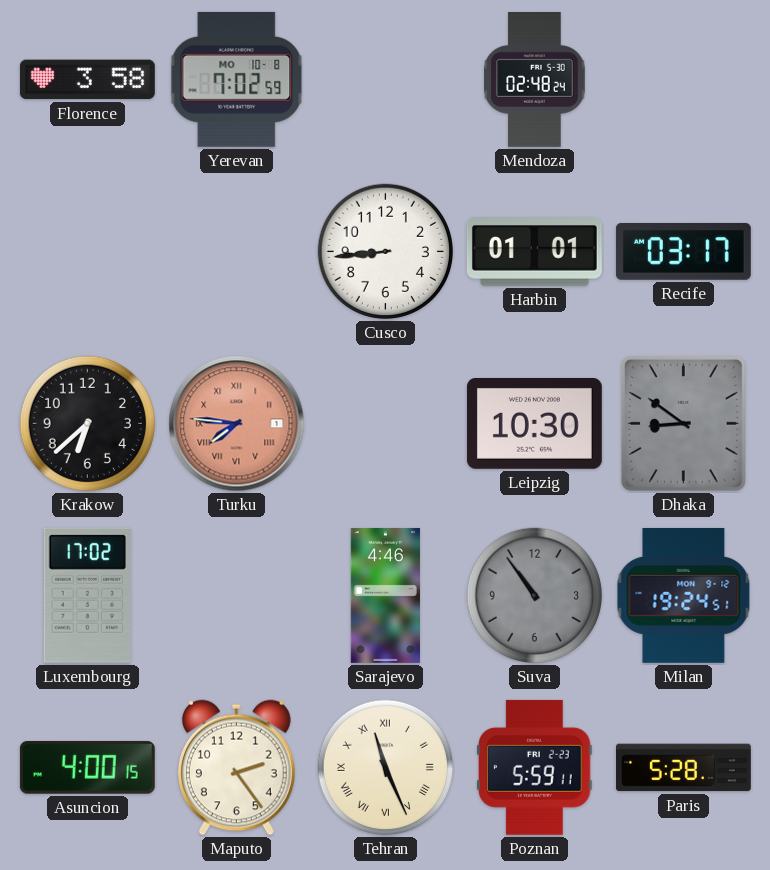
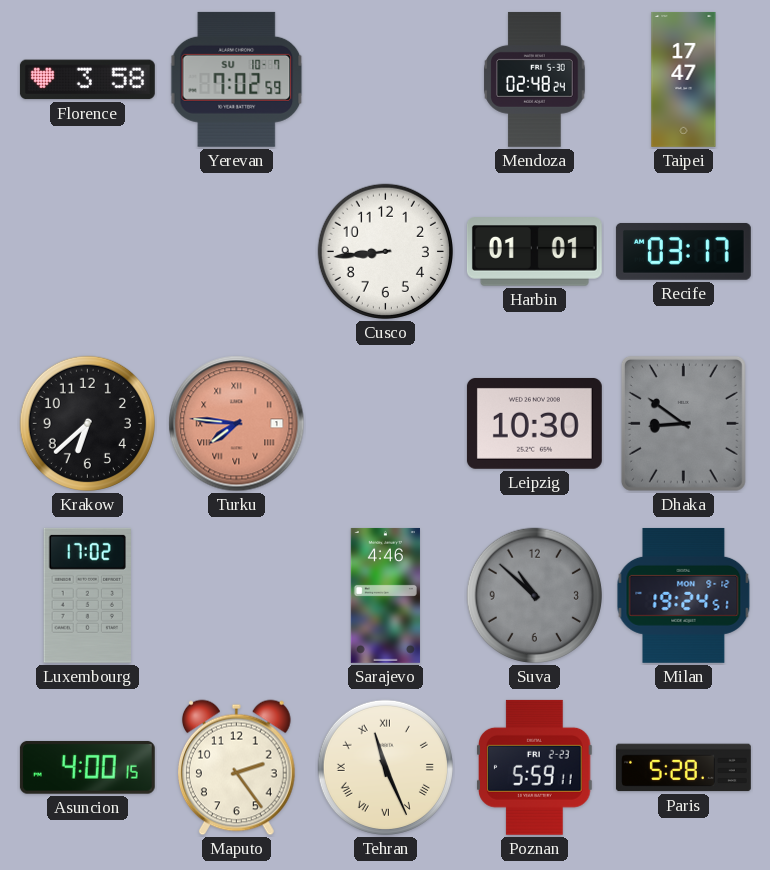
Yerevan date: MO 10-8 -> SU 10-7 (237, 79)
Taipei: none -> 17:47 (684, 79)
Suva: 10:54 -> 10:52 (534, 595)
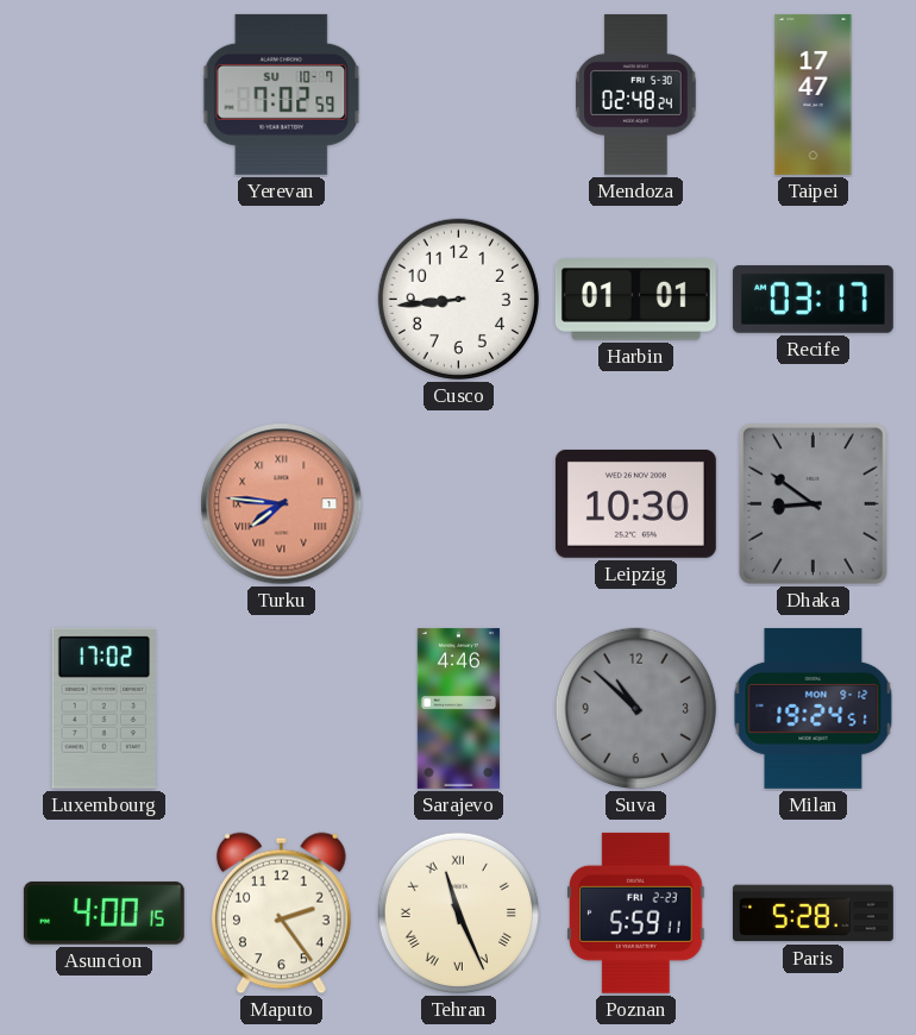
Florence: 3:58 -> none (87, 80)
Krakow: 6:38 -> none (87, 423)
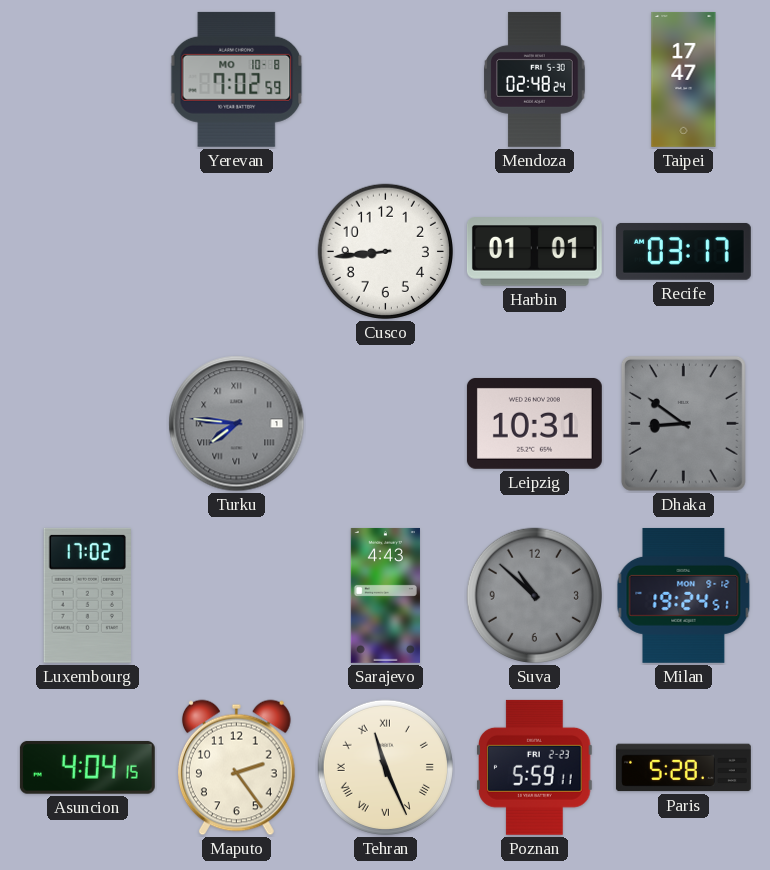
Yerevan date: SU 10-7 -> MO 10-8 (237, 79)
Turku dial: salmon -> grey (237, 424)
Leipzig: 10:30 -> 10:31 (534, 423)
Sarajevo: 4:46 -> 4:43 (385, 595)
Asuncion: 4:00 -> 4:04 (87, 768)
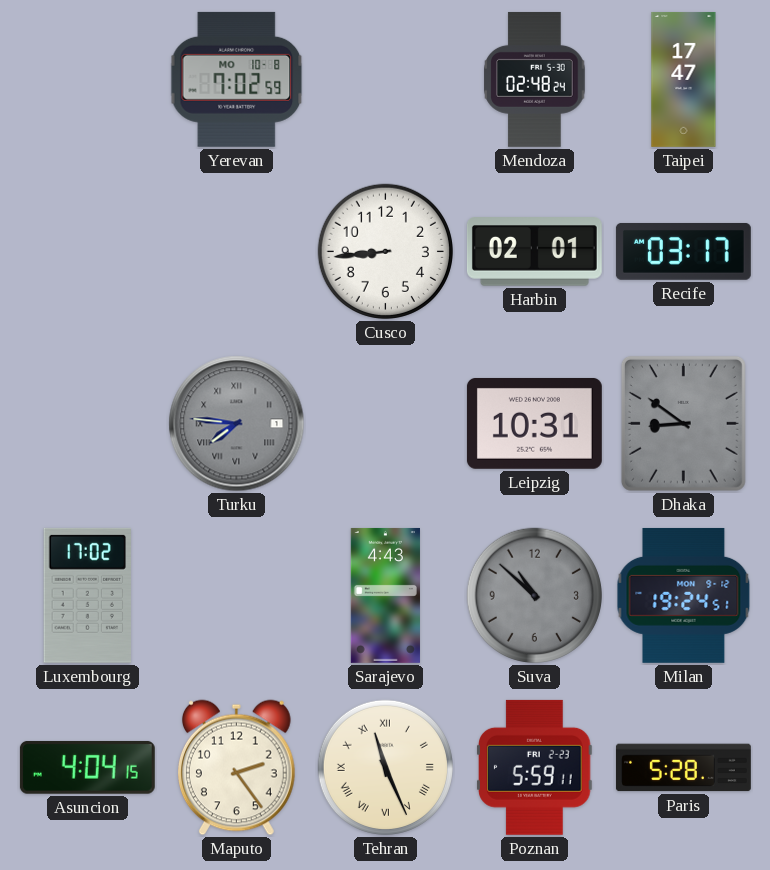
Harbin: 01:01 -> 02:01 (534, 252)
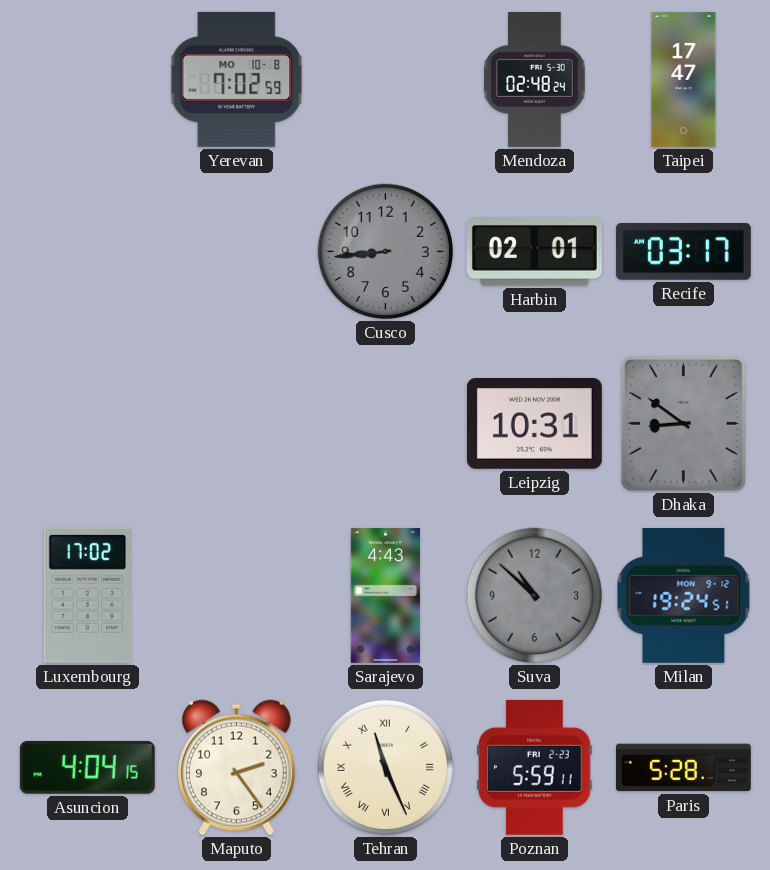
Cusco dial: white -> grey (385, 251)
Turku: 7:46 -> none (237, 424)
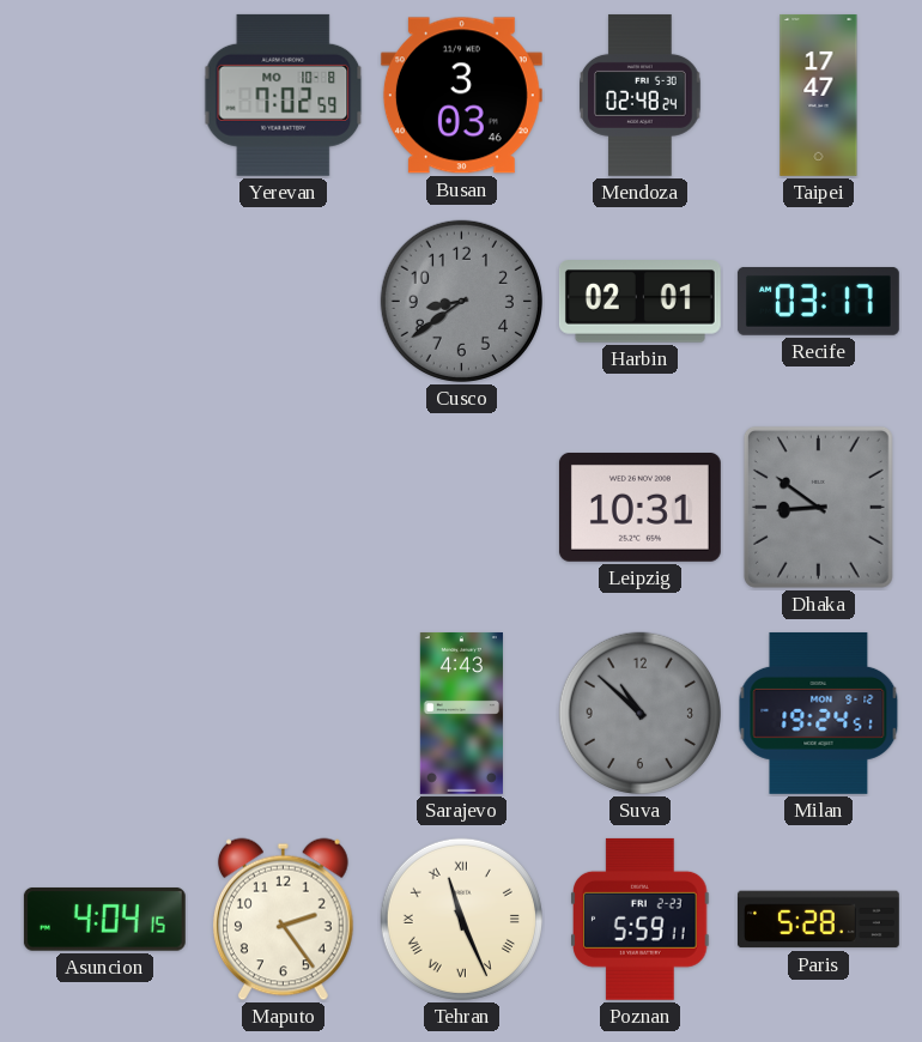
Busan: none -> 3:03 (461, 96)
Cusco: 8:44 -> 8:39 (461, 301)
Luxembourg: 17:02 -> none (87, 595)
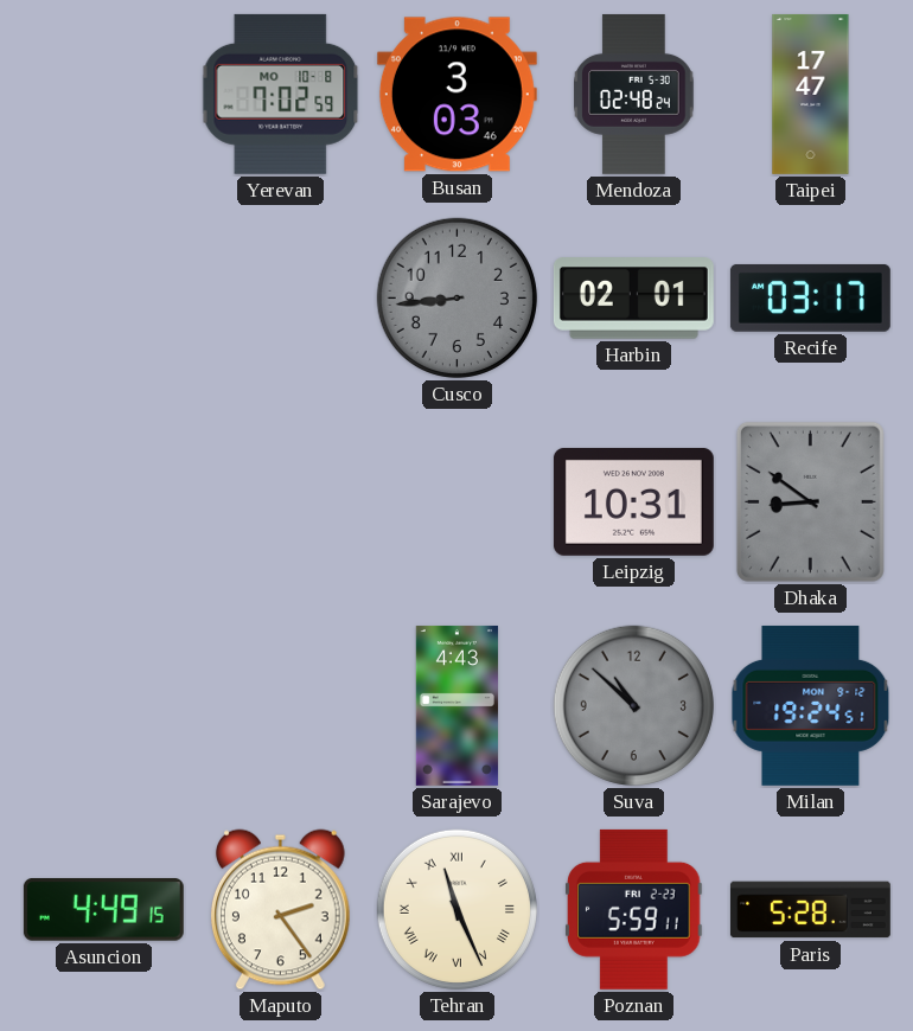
Cusco: 8:39 -> 8:44 (456, 297)
Asuncion: 4:04 -> 4:49 (103, 910)
